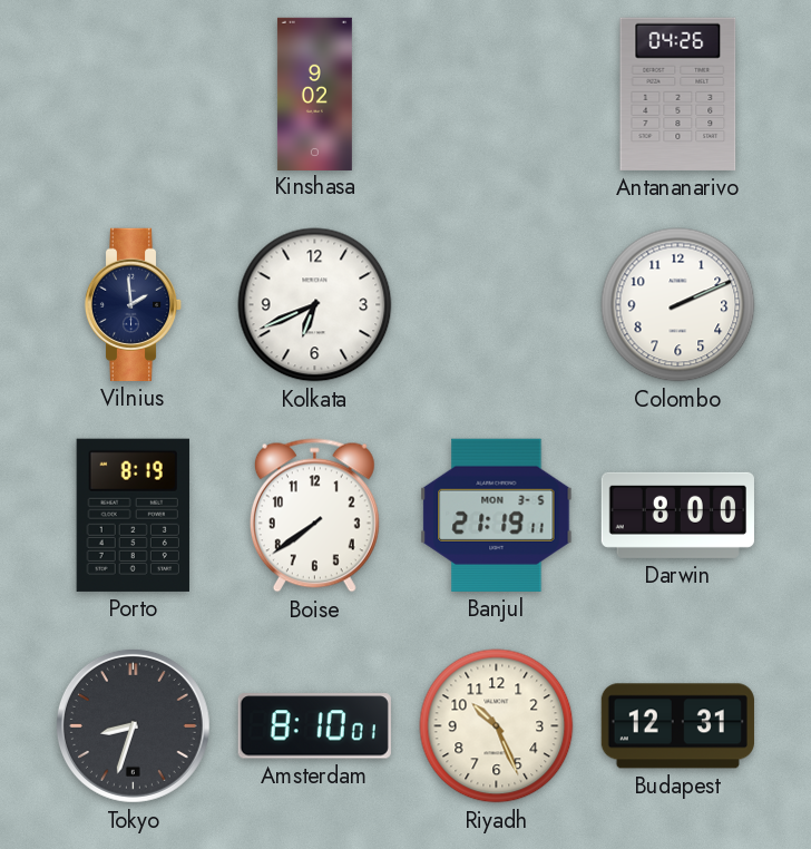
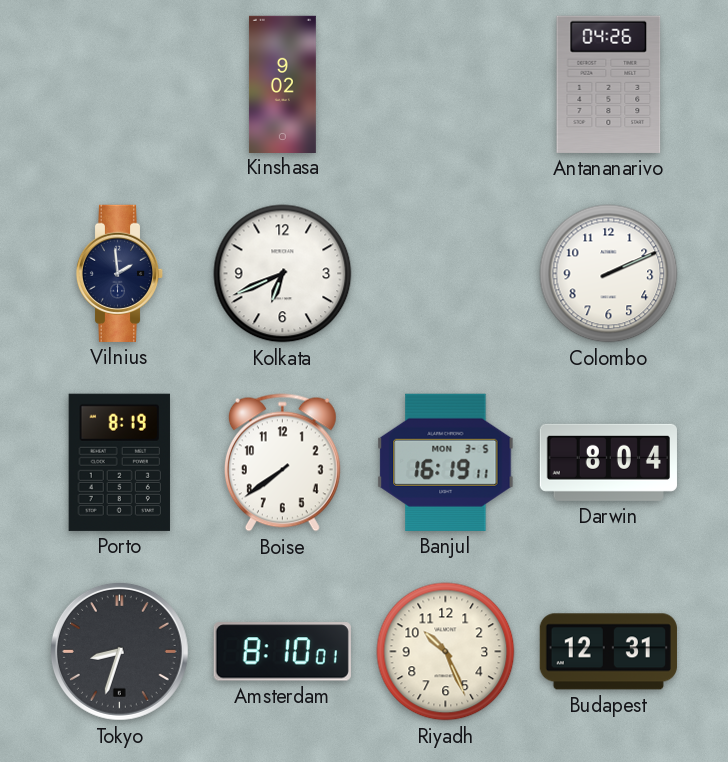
Banjul: 21:19 -> 16:19 (446, 462)
Darwin: 8:00 -> 8:04 (608, 462)
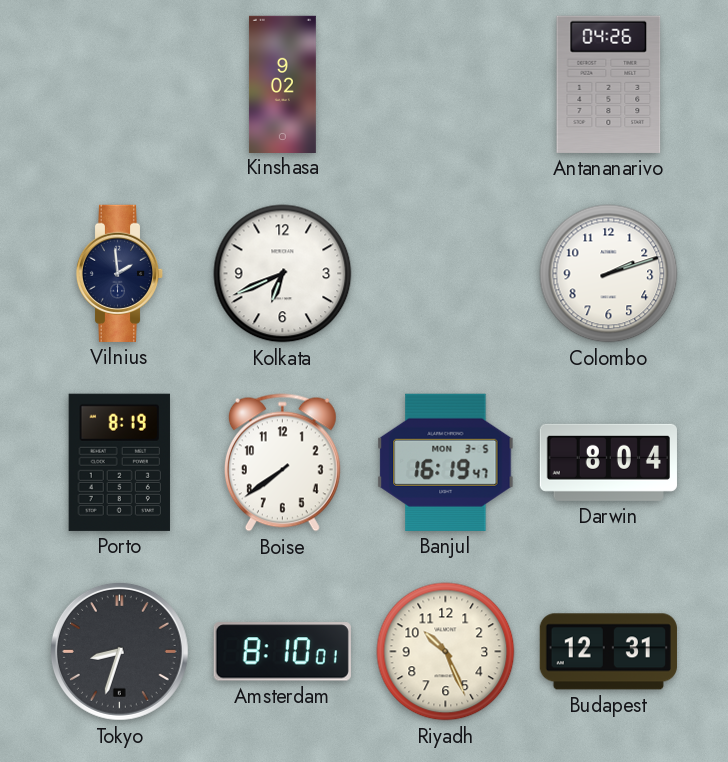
Colombo: 2:11 -> 2:12 (609, 274)
Banjul: 16:19:11 -> 16:19:47 (446, 462)
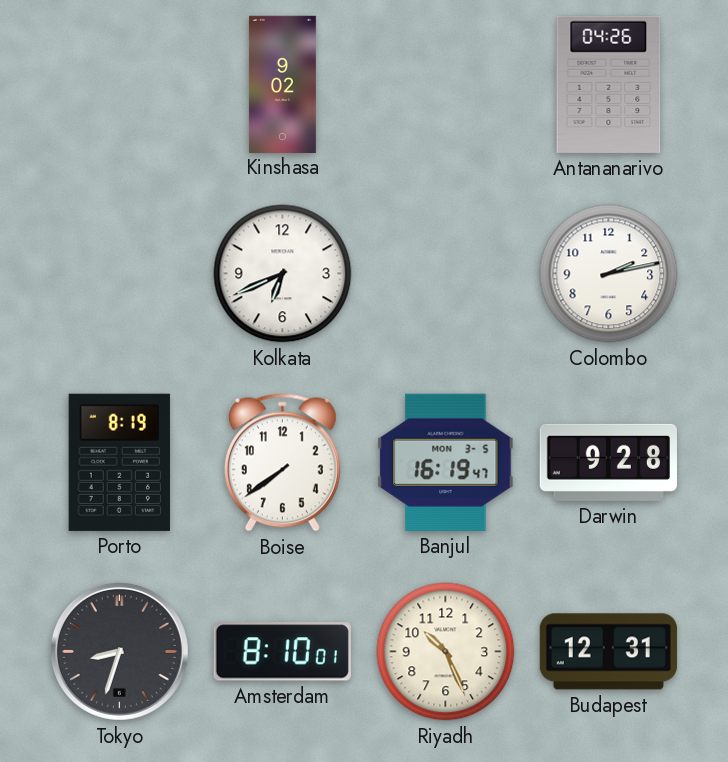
Vilnius: 1:59 -> none (120, 273)
Colombo: 2:12 -> 2:13 (609, 274)
Darwin: 8:04 -> 9:28 (608, 462)
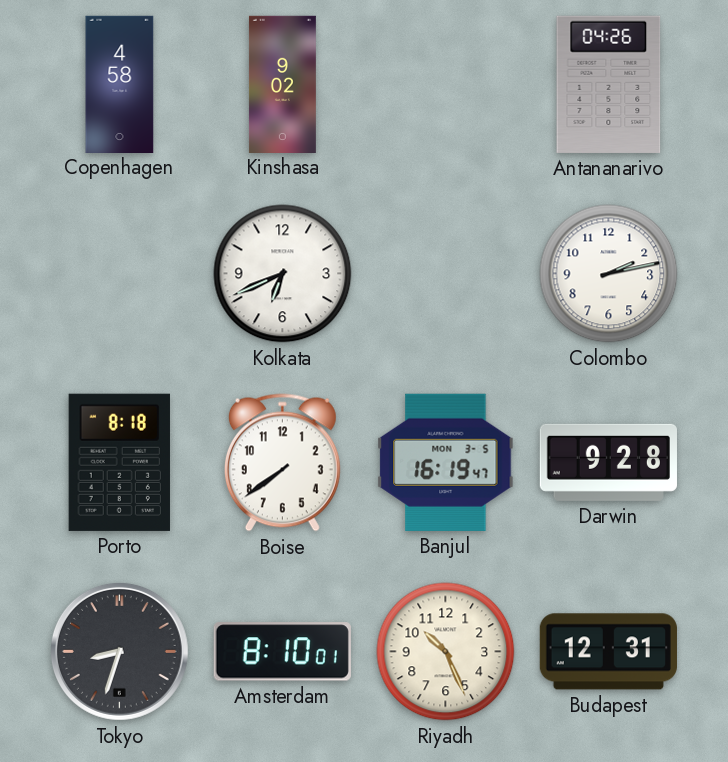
Copenhagen: none -> 4:58 (120, 84)
Porto: 8:19 -> 8:18 (119, 462)
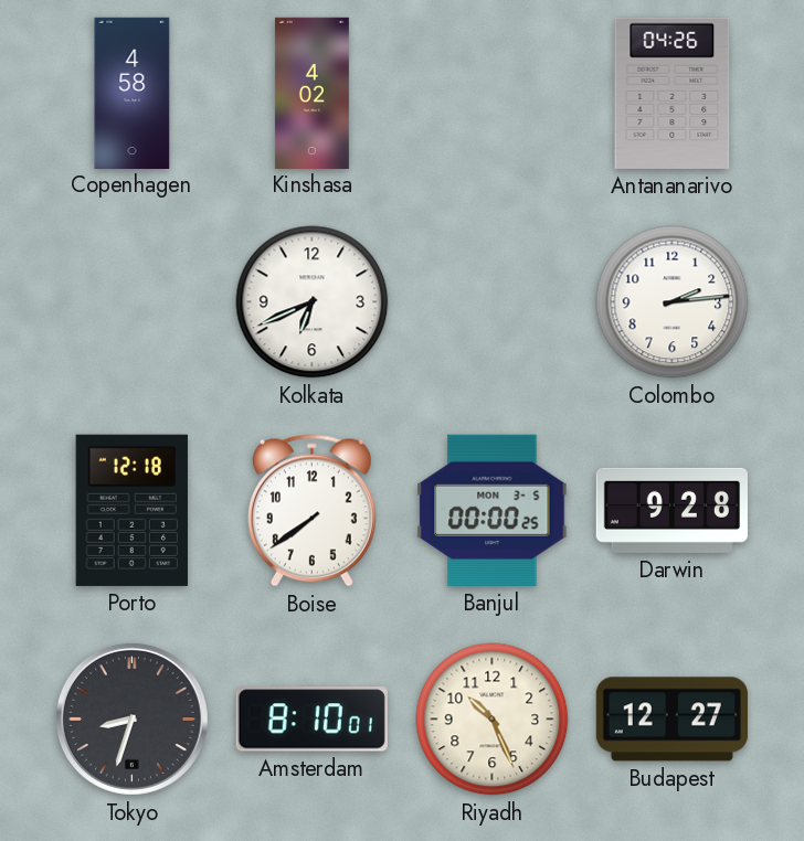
Kinshasa: 9:02 -> 4:02 (311, 93)
Colombo: 2:13 -> 2:14 (673, 302)
Porto: 8:18 -> 12:18 (131, 510)
Banjul: 16:19 -> 00:00 (493, 510)
Budapest: 12:31 -> 12:27 (671, 720)
